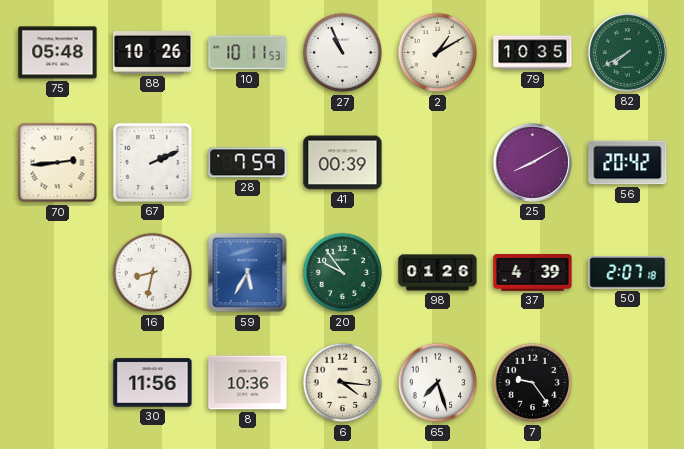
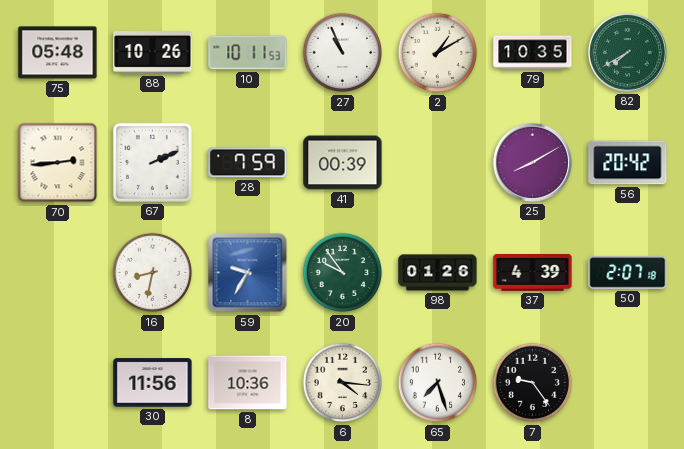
59: 5:35 -> 9:35 (248, 273)
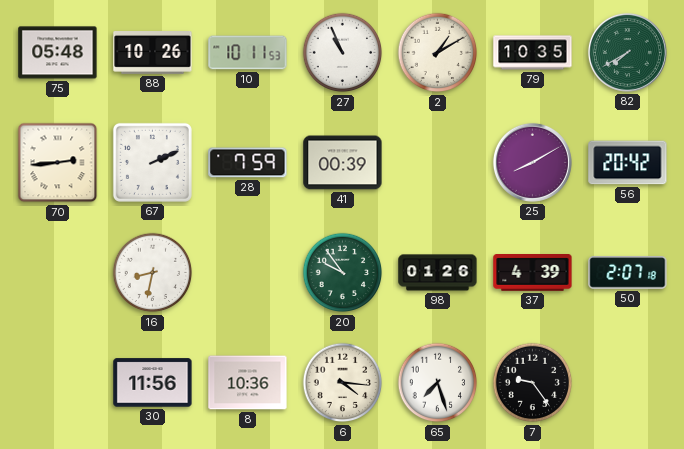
59: 9:35 -> none (248, 273)
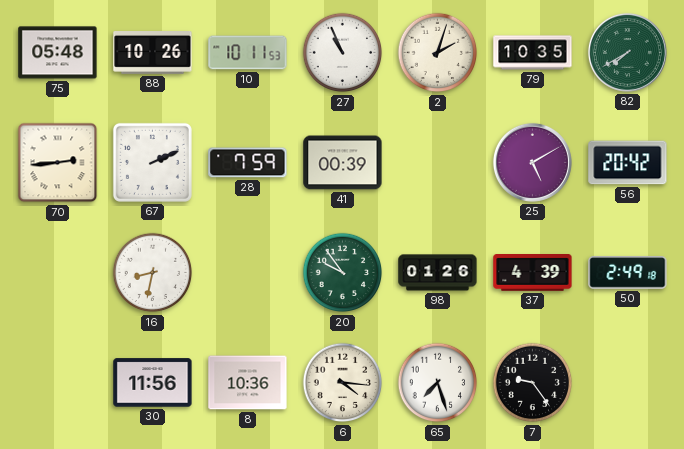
2: 1:10 -> 2:03 (438, 53)
25: 8:10 -> 5:10 (532, 162)
50: 2:07 -> 2:49 (628, 273)
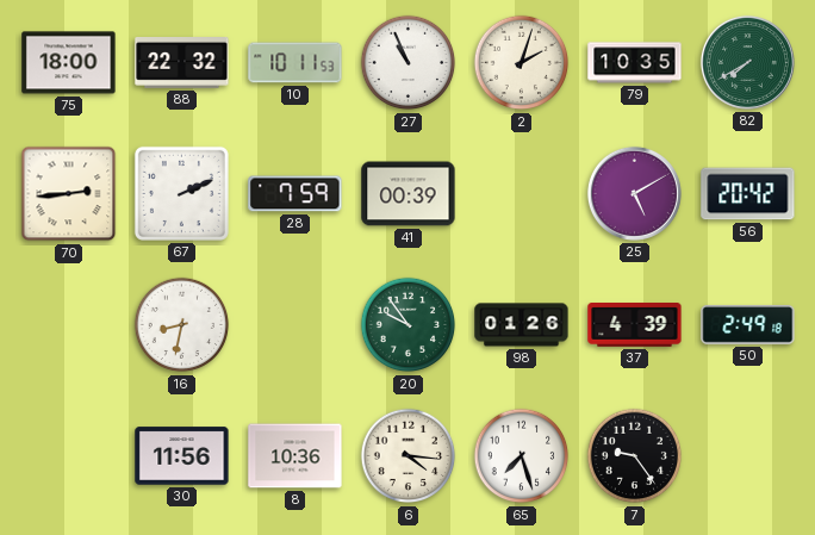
75: 05:48 -> 18:00 (69, 63)
88: 10:26 -> 22:32 (182, 63)
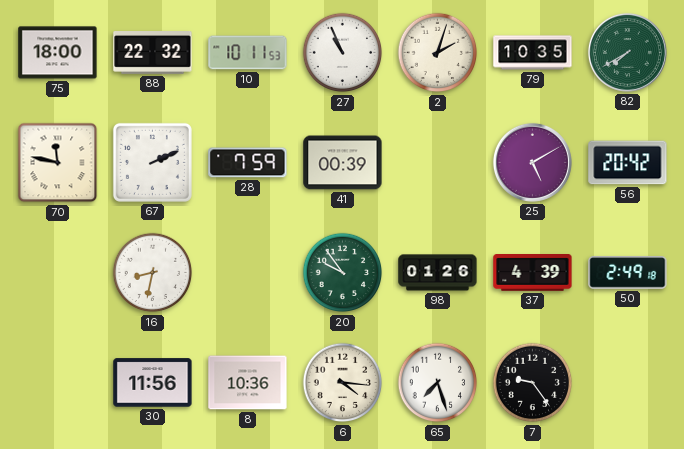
70: 2:44 -> 11:47 (58, 163)
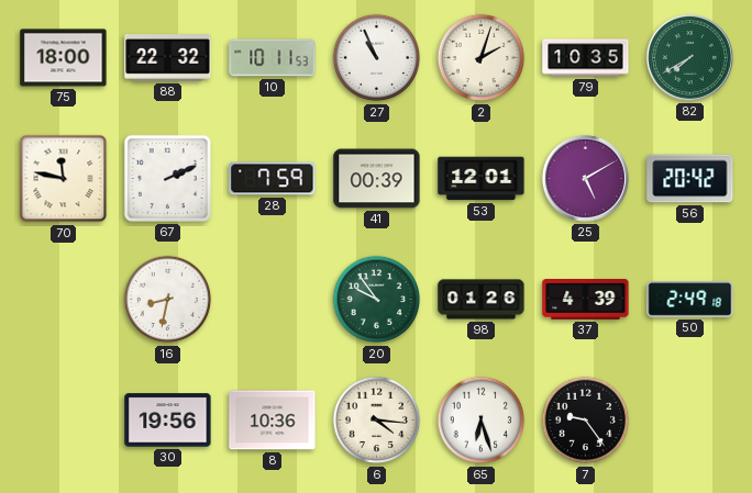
53: none -> 12:01 (482, 179)
30: 11:56 -> 19:56 (168, 421)
65: 7:27 -> 6:27 (482, 421)
